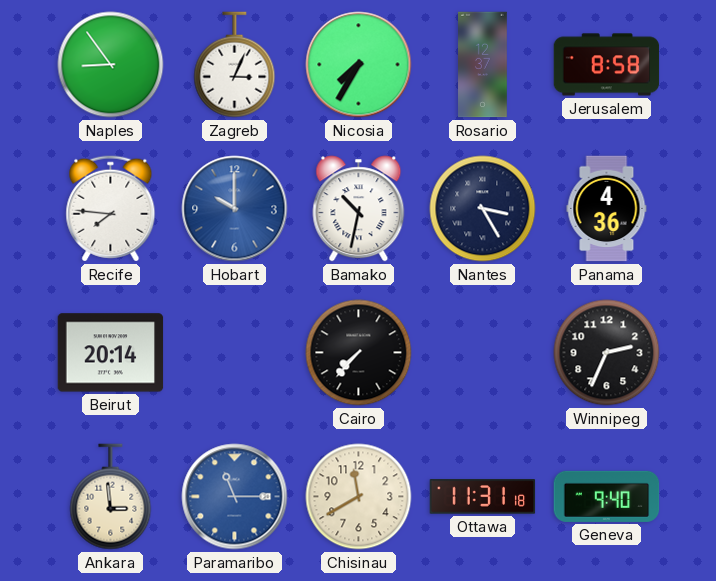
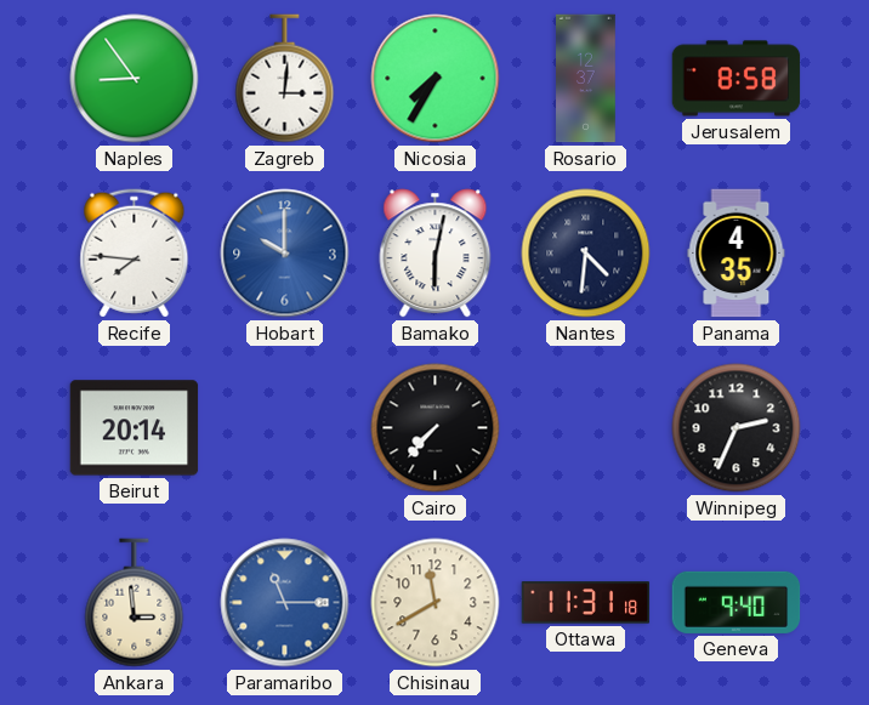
Zagreb: 3:04 -> 3:01 (285, 79)
Bamako: 10:32 -> 6:02 (436, 254)
Nantes: 3:25 -> 4:31 (586, 254)
Panama: 4:36 -> 4:35 (737, 254)
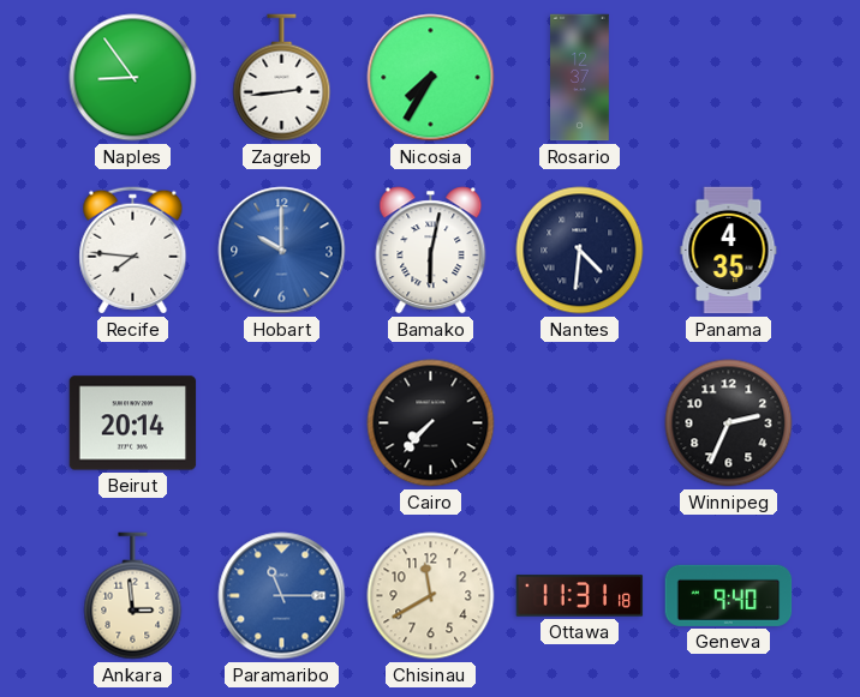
Zagreb: 3:01 -> 2:44 (282, 78)
Jerusalem: 8:58 -> none (737, 79)
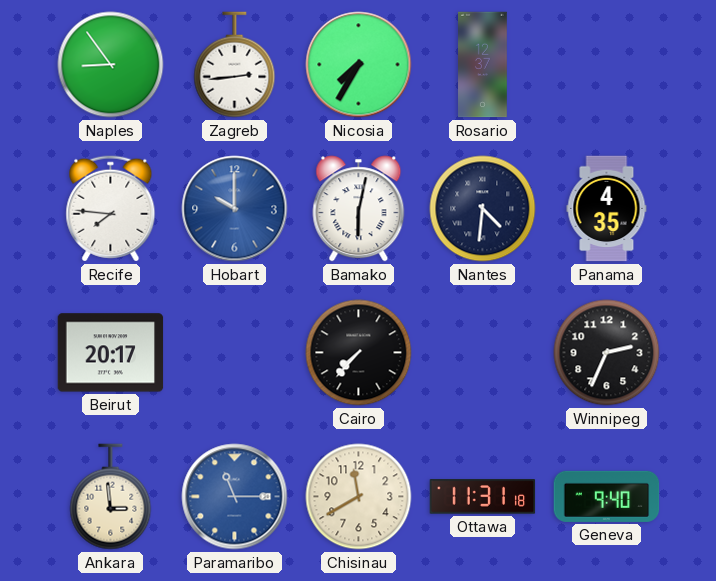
Beirut: 20:14 -> 20:17 (111, 353)
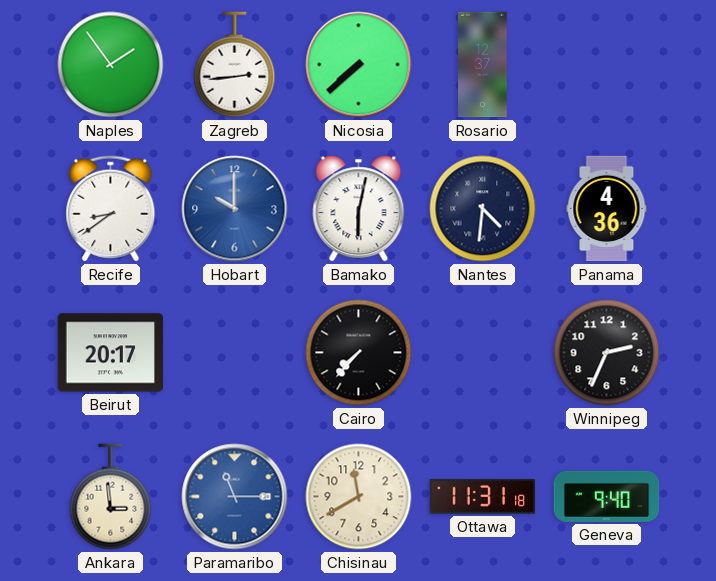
Naples: 8:54 -> 1:54 (111, 65)
Nicosia: 7:35 -> 7:38 (359, 65)
Recife: 7:46 -> 8:39 (111, 209)
Panama: 4:35 -> 4:36 (607, 209)
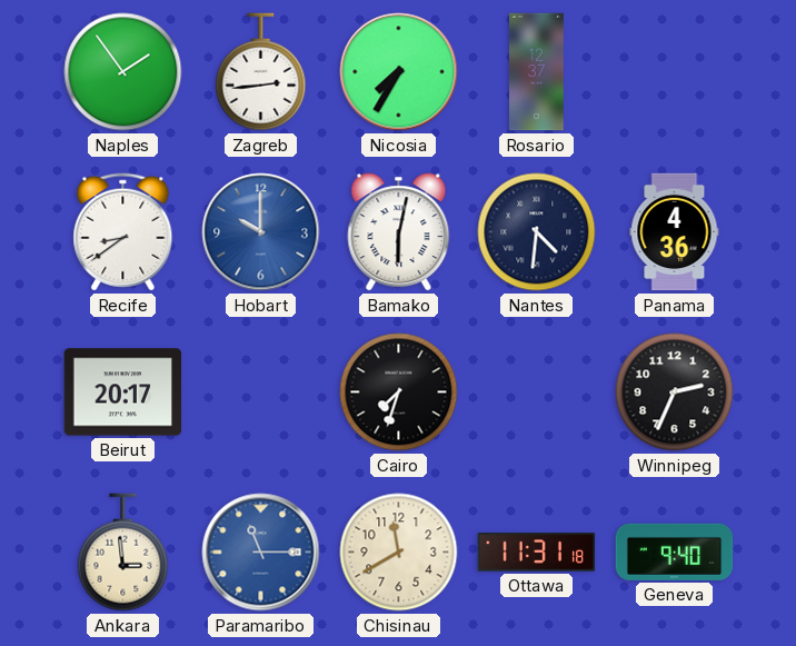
Nicosia: 7:38 -> 7:35 (399, 72)
Cairo: 7:37 -> 7:33 (399, 392)
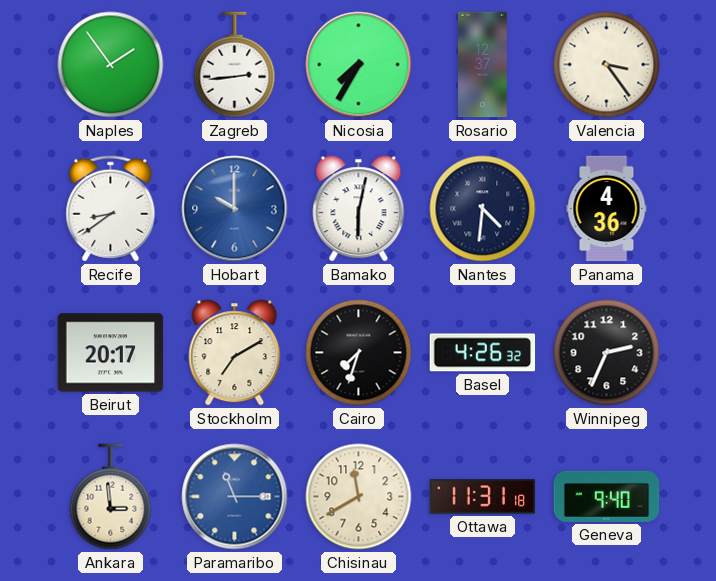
Valencia: none -> 3:24 (607, 65)
Stockholm: none -> 7:10 (235, 353)
Basel: none -> 4:26 (483, 353)
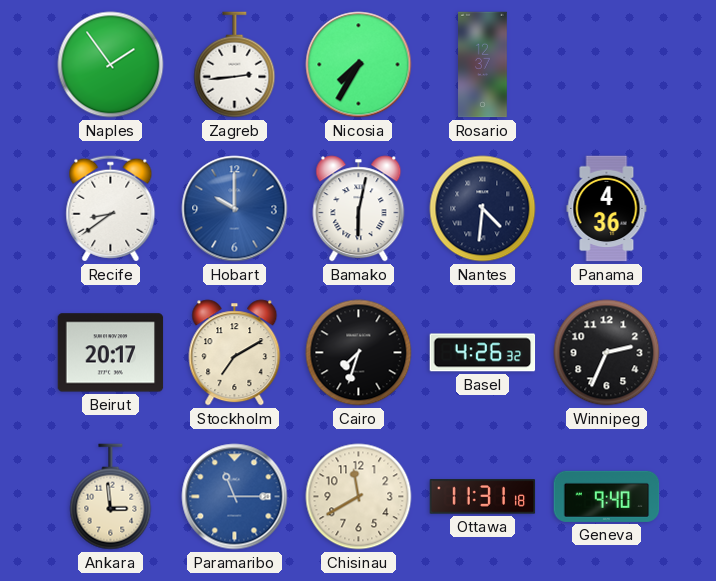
Valencia: 3:24 -> none (607, 65)
